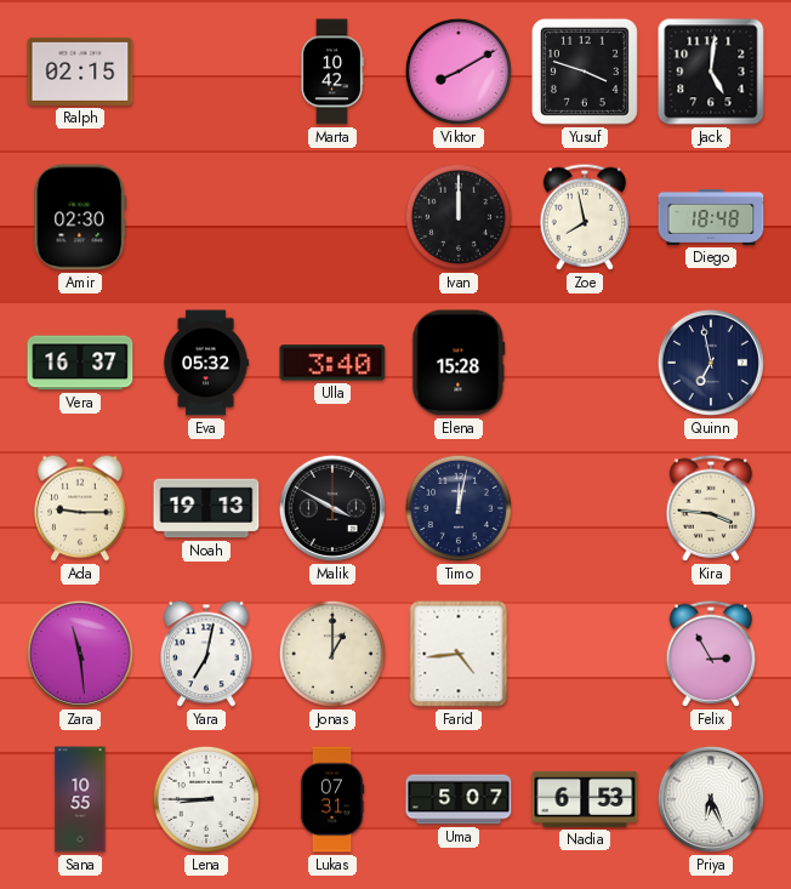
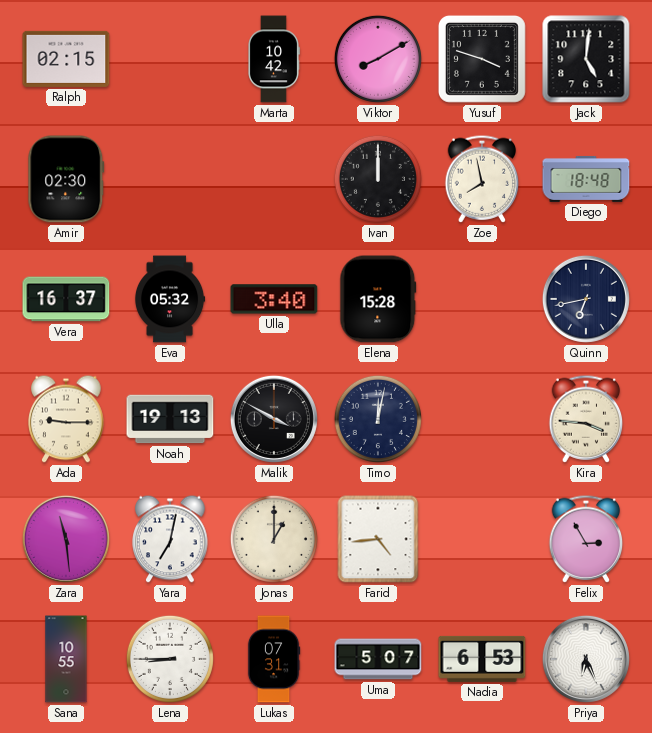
Quinn: 6:58 -> 6:43 (586, 299)
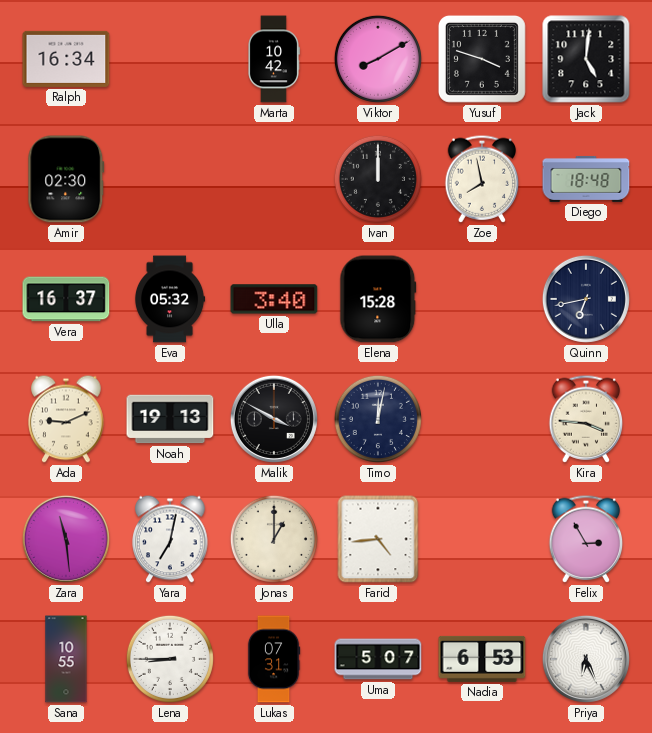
Ralph: 02:15 -> 16:34 (66, 59)
Ada: 9:15 -> 9:11 (66, 419)
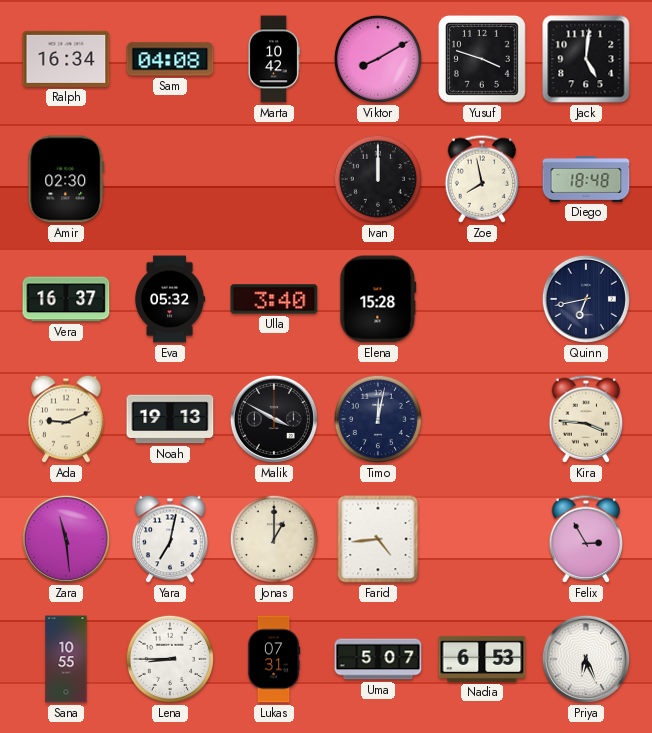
Sam: none -> 04:08 (170, 59)
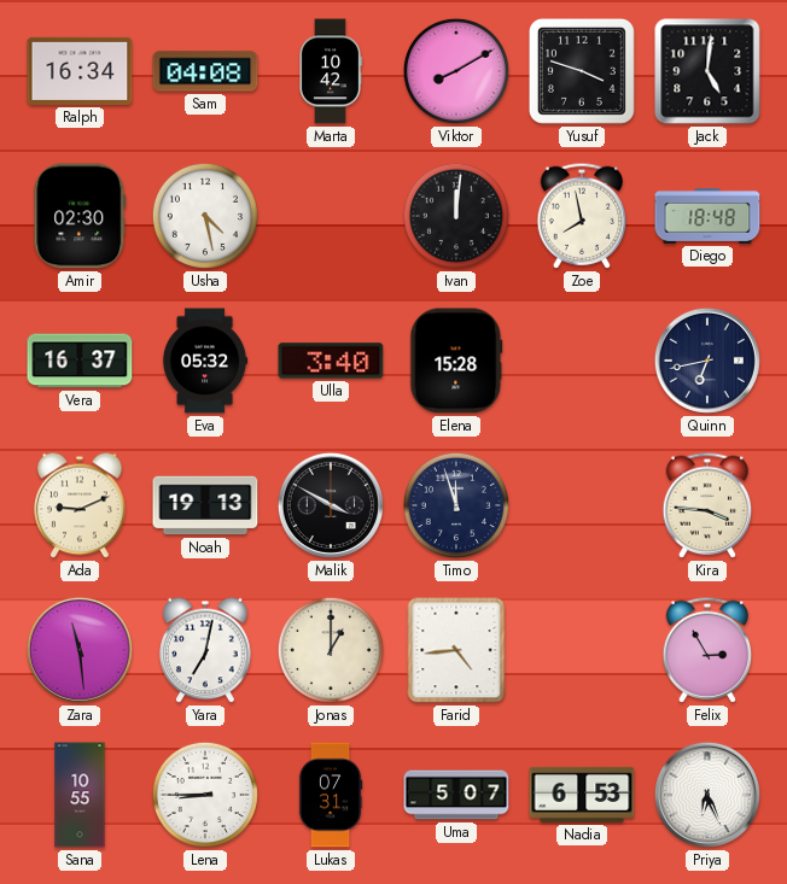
Usha: none -> 4:28 (205, 216)
Ivan: 12:00 -> 12:01 (456, 216)
Timo: 12:02 -> 11:57 (456, 505)
